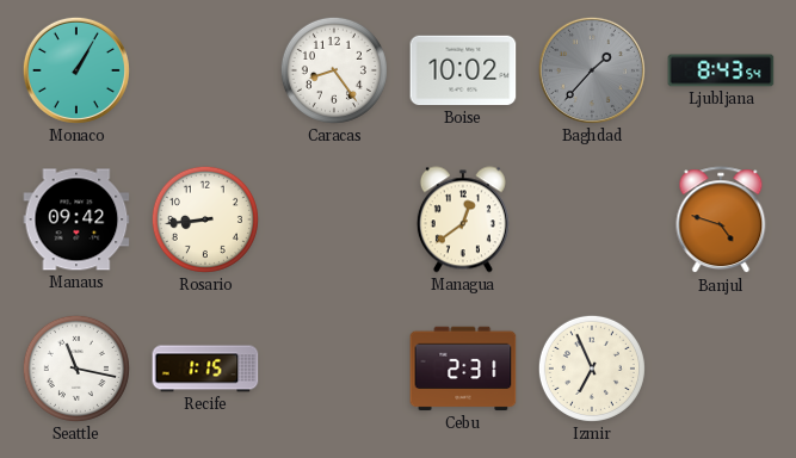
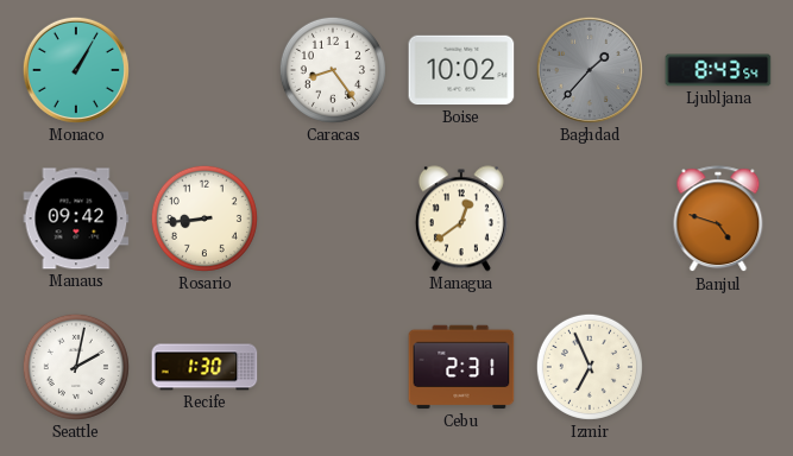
Seattle: 11:17 -> 2:02 (76, 367)
Recife: 1:15 -> 1:30 (204, 367)
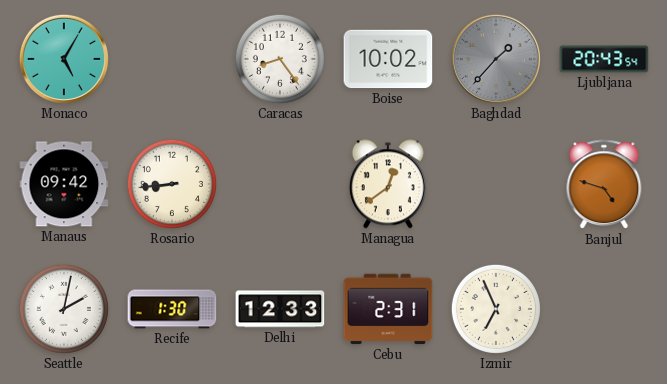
Monaco: 1:05 -> 5:05 (64, 59)
Ljubljana: 8:43 -> 20:43 (604, 59)
Delhi: none -> 12:33 (280, 309)
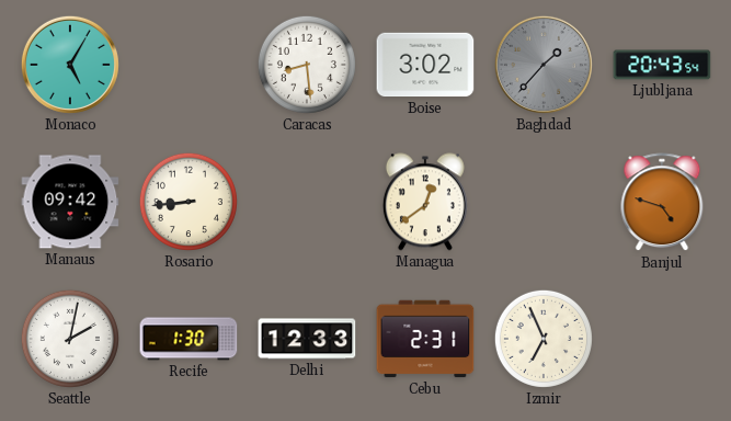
Caracas: 8:24 -> 8:29 (307, 65)
Boise: 10:02 -> 3:02 (425, 65)
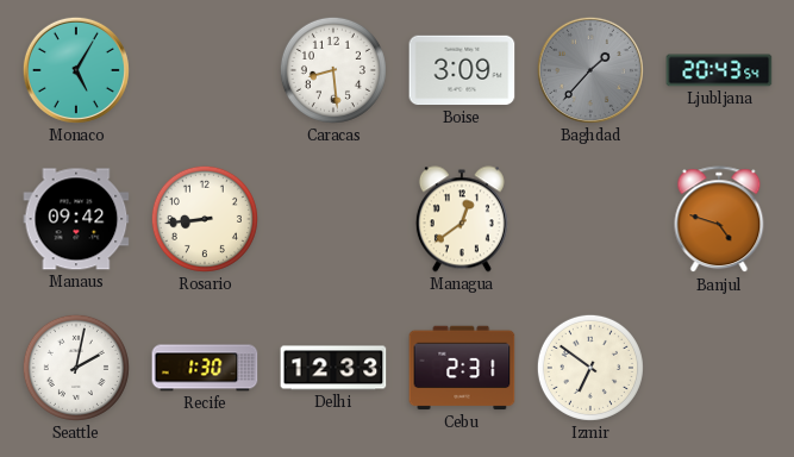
Boise: 3:02 -> 3:09 (462, 70)
Izmir: 6:56 -> 6:51 (590, 368)
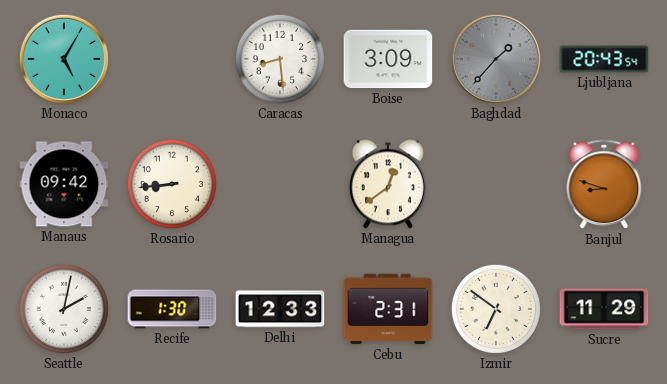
Banjul: 4:48 -> 8:48 (604, 185)
Sucre: none -> 11:29 (604, 309)
